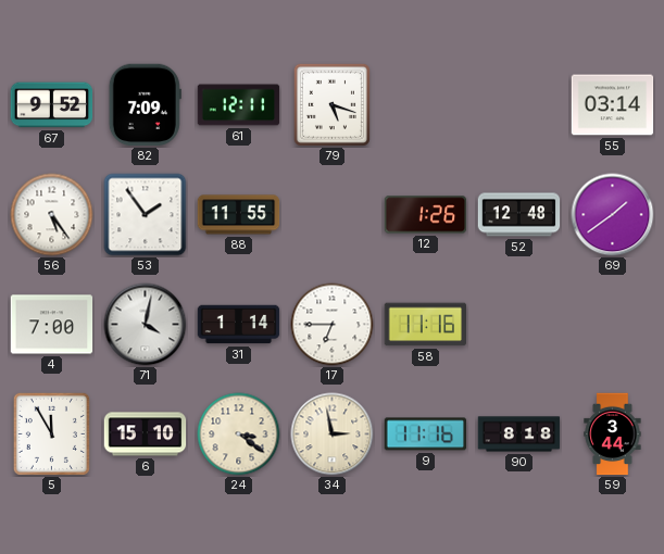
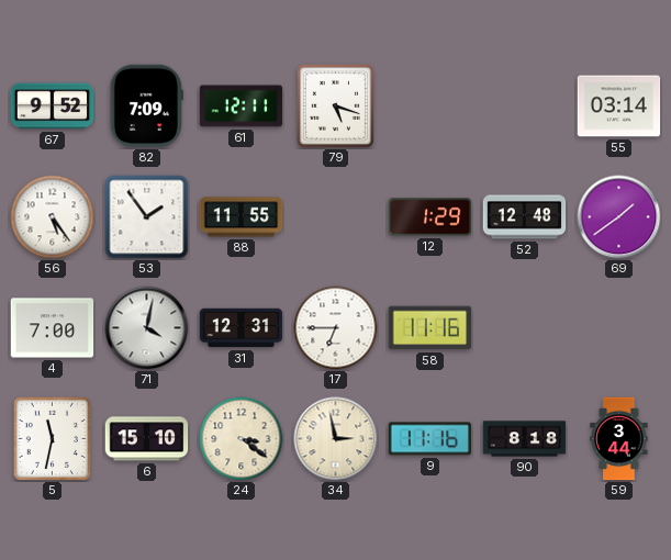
12: 1:26 -> 1:29 (430, 217)
31: 1:14 -> 12:31 (242, 328)
5: 11:55 -> 11:32 (52, 438)
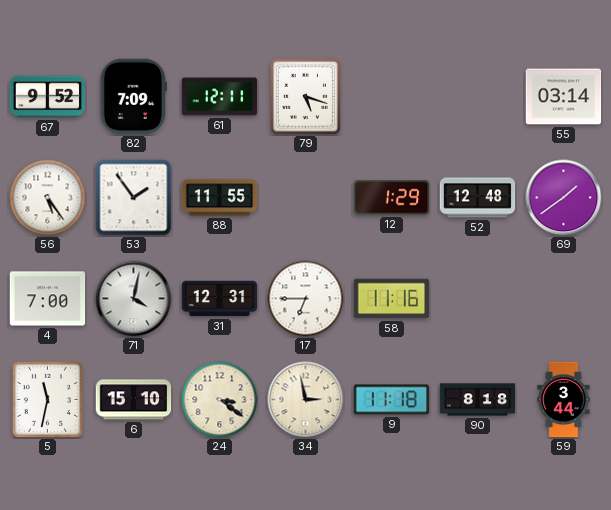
9: 11:16 -> 11:18 (392, 400)
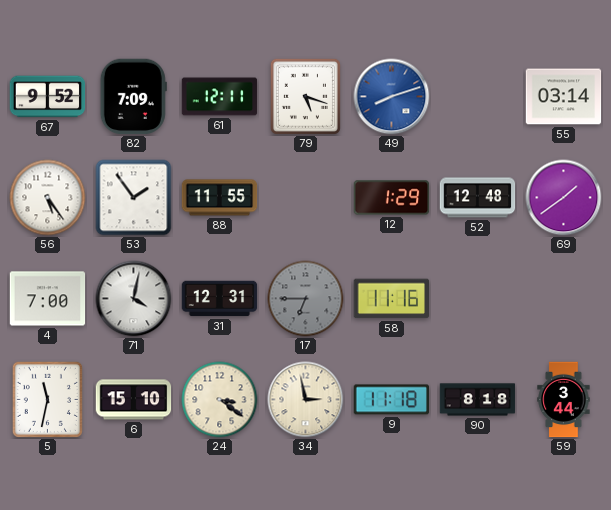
49: none -> 8:12 (392, 97)
17 dial: white -> grey (306, 299)
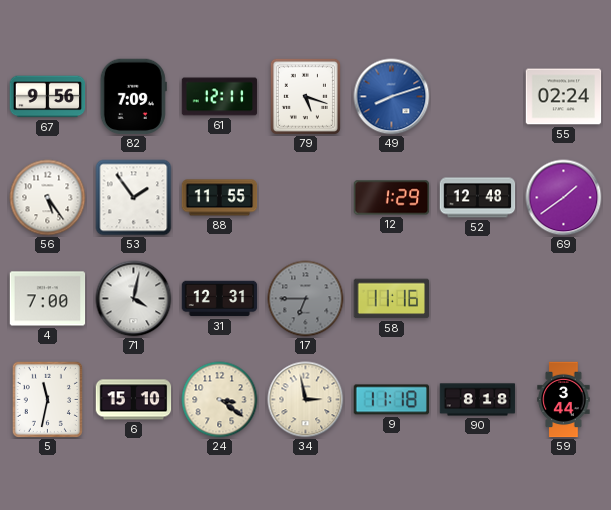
67: 9:52 -> 9:56 (48, 97)
55: 03:14 -> 02:24 (564, 97)
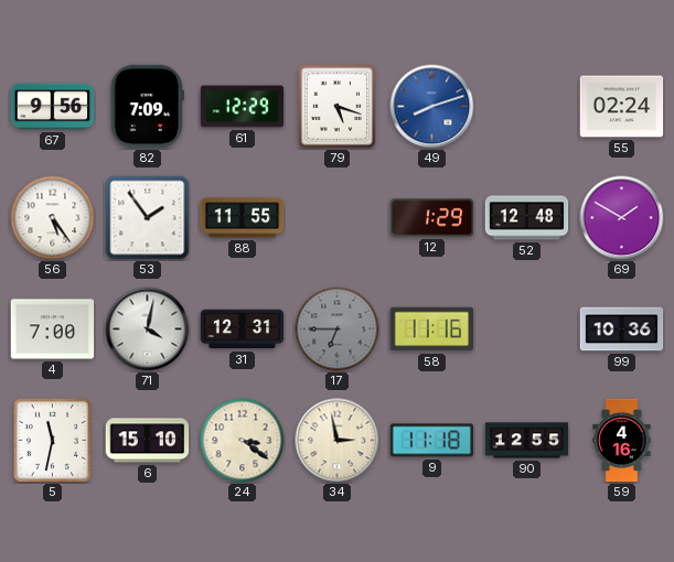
61: 12:11 -> 12:29 (243, 107)
69: 1:39 -> 1:50 (622, 218)
99: none -> 10:36 (622, 329)
90: 8:18 -> 12:55 (527, 441)
59: 3:44 -> 4:16 (622, 441)
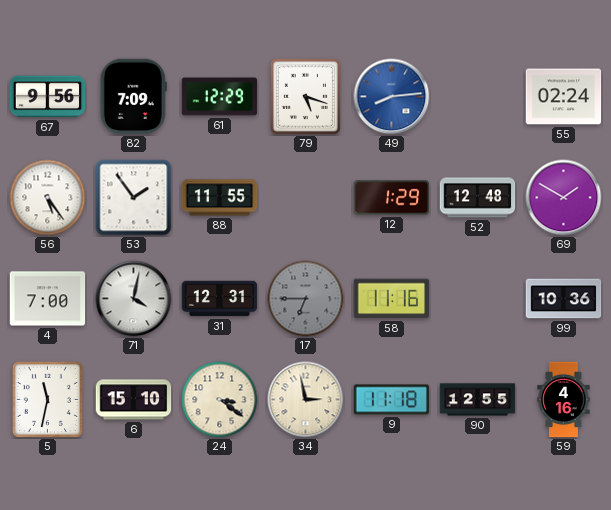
49: 8:12 -> 8:14 (392, 97)
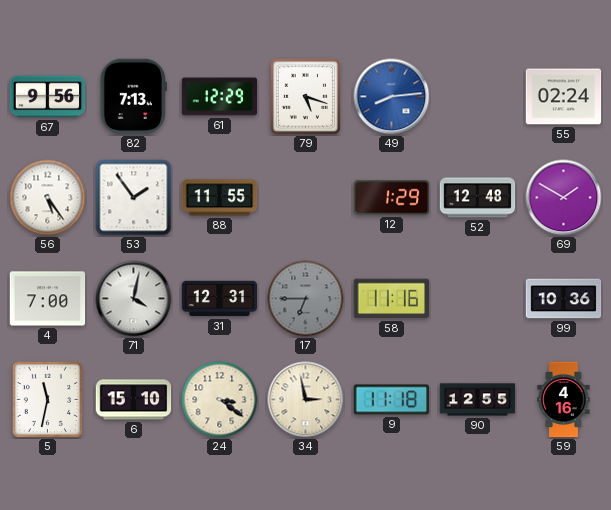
82: 7:09 -> 7:13 (133, 97)
